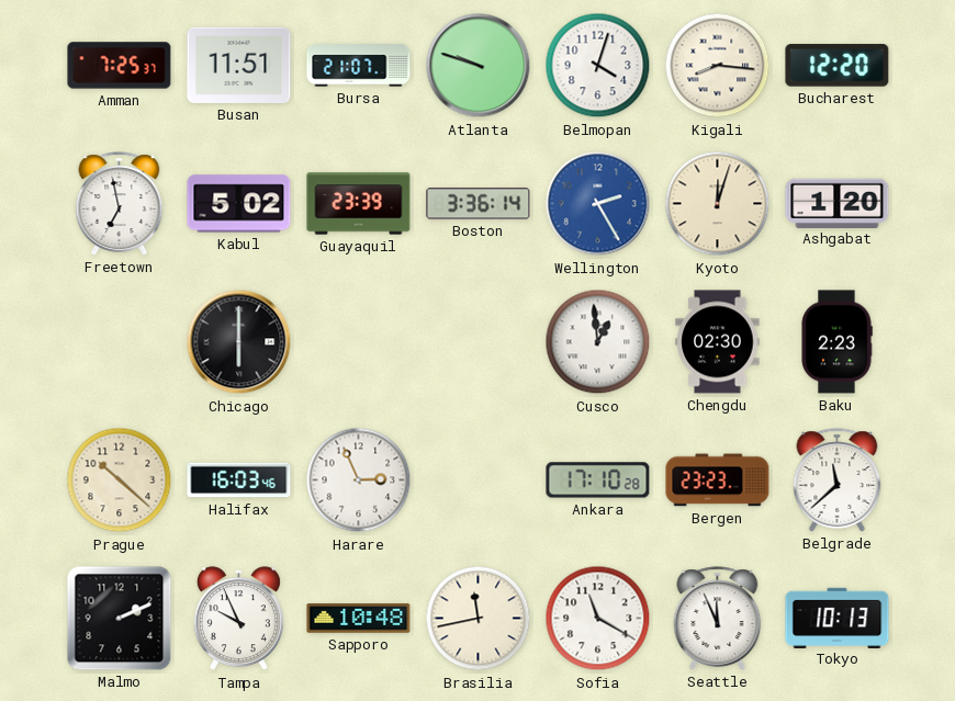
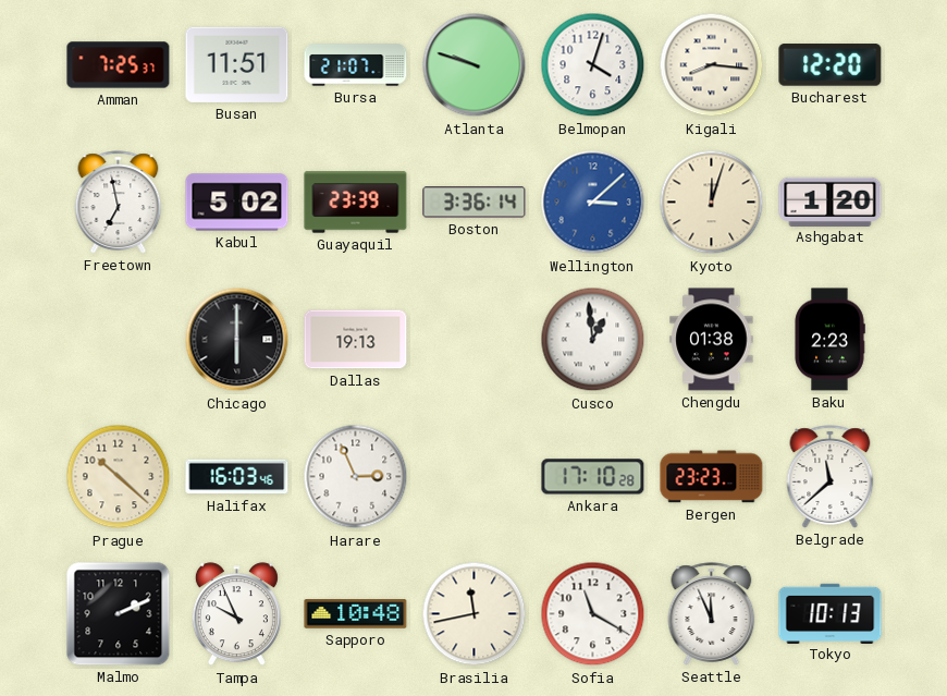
Wellington: 2:25 -> 3:08 (593, 203)
Dallas: none -> 19:13 (356, 340)
Chengdu: 02:30 -> 01:38 (712, 340)
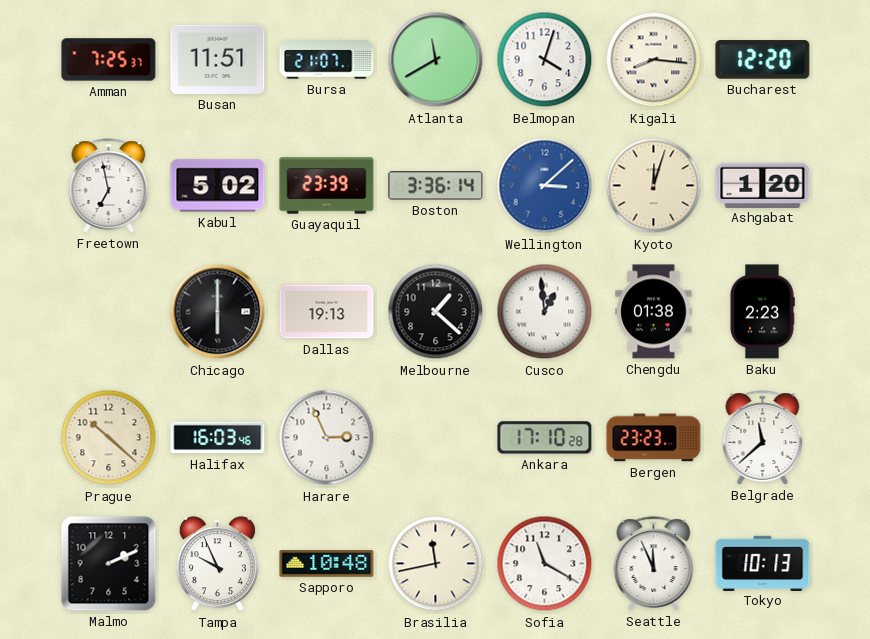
Atlanta: 9:48 -> 11:40 (436, 60)
Melbourne: none -> 1:22 (436, 312)
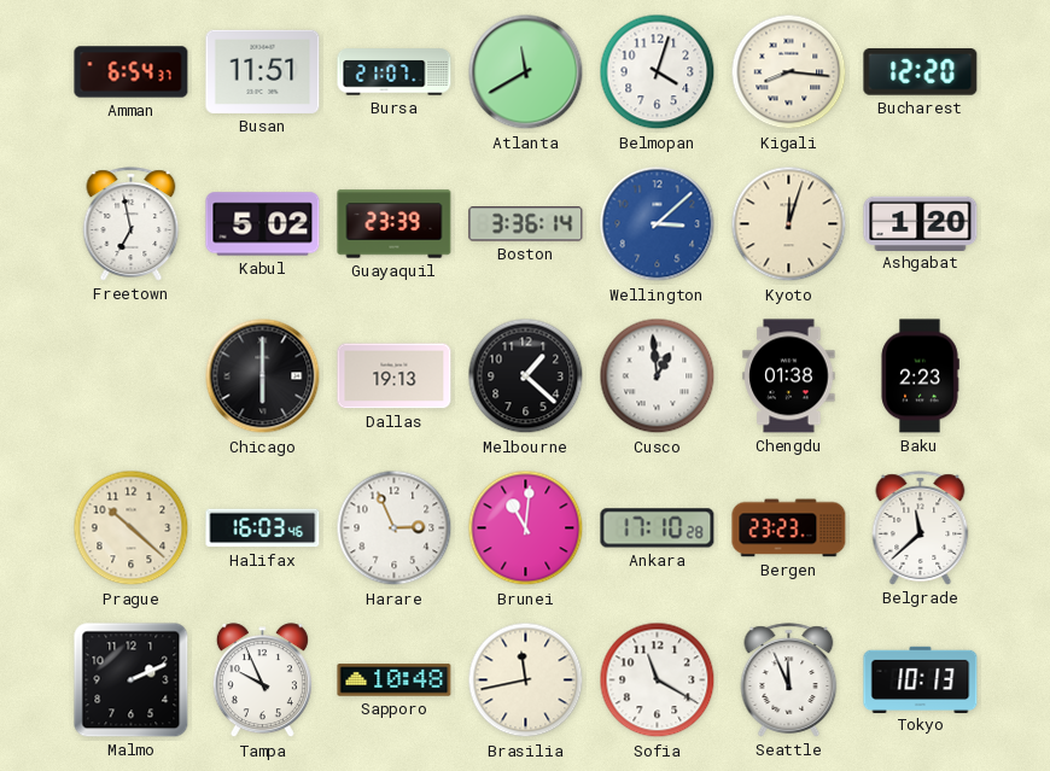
Amman: 7:25 -> 6:54 (132, 72)
Brunei: none -> 11:01 (526, 528)
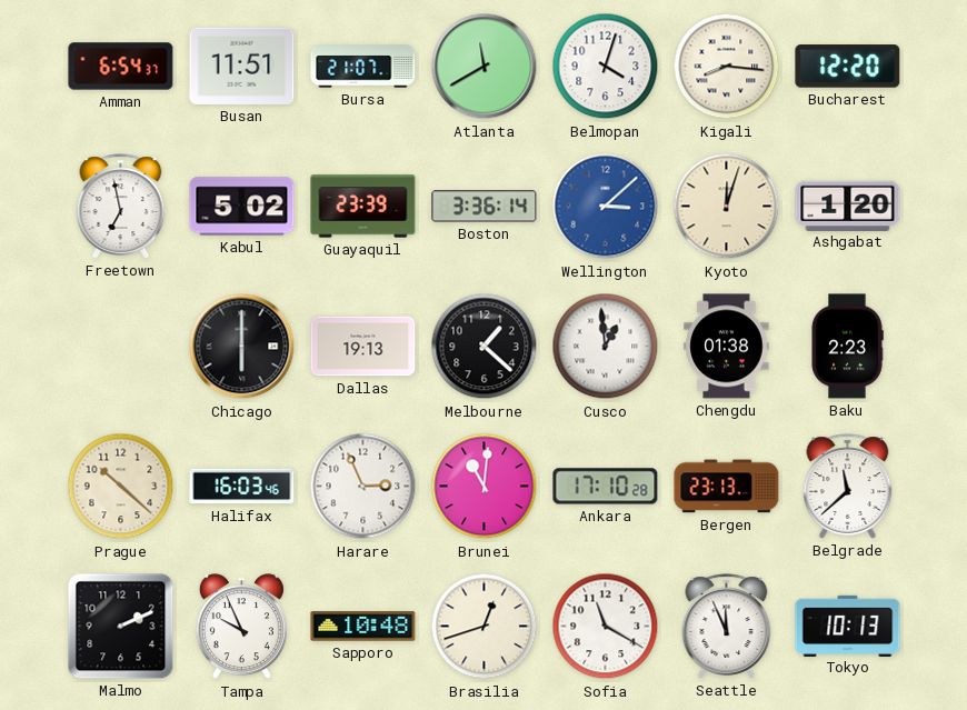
Bergen: 23:23 -> 23:13 (727, 487)
Brasilia: 11:43 -> 12:42 (485, 627)
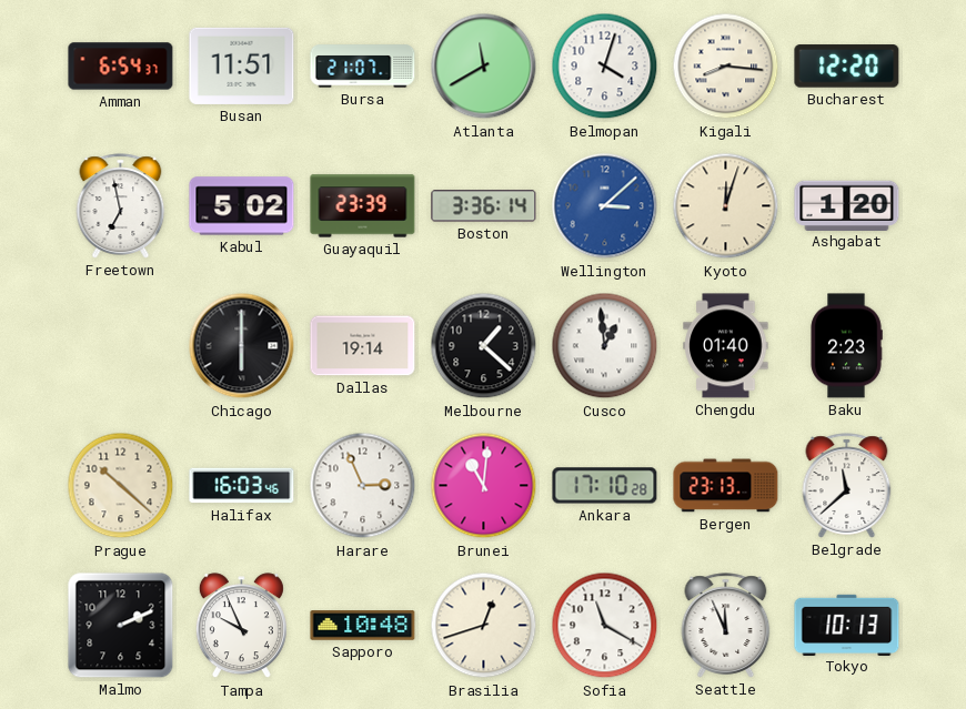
Dallas: 19:13 -> 19:14 (363, 346)
Chengdu: 01:38 -> 01:40 (726, 346)
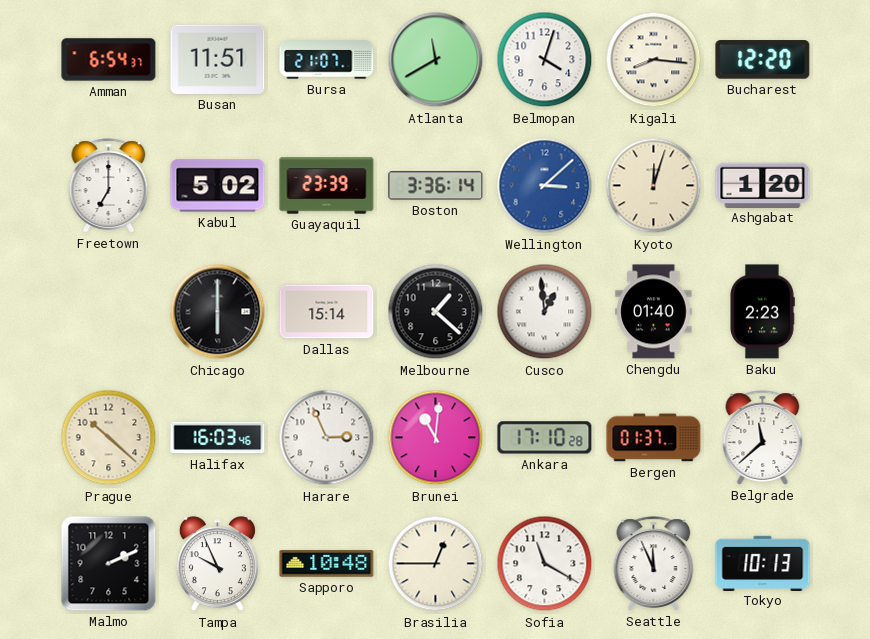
Freetown: 6:58 -> 7:00 (109, 186)
Dallas: 19:14 -> 15:14 (327, 312)
Bergen: 23:13 -> 01:37 (654, 438)
Brasilia: 12:42 -> 12:45 (436, 564)
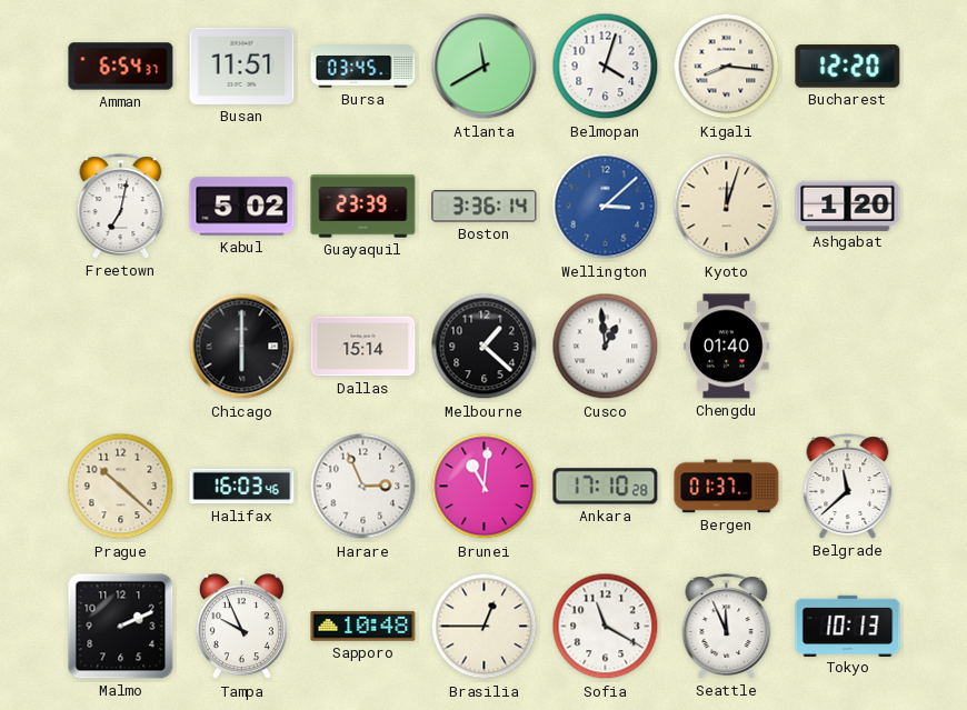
Bursa: 21:07 -> 03:45 (363, 67)
Freetown: 7:00 -> 7:02 (121, 207)
Baku: 2:23 -> none (762, 312)
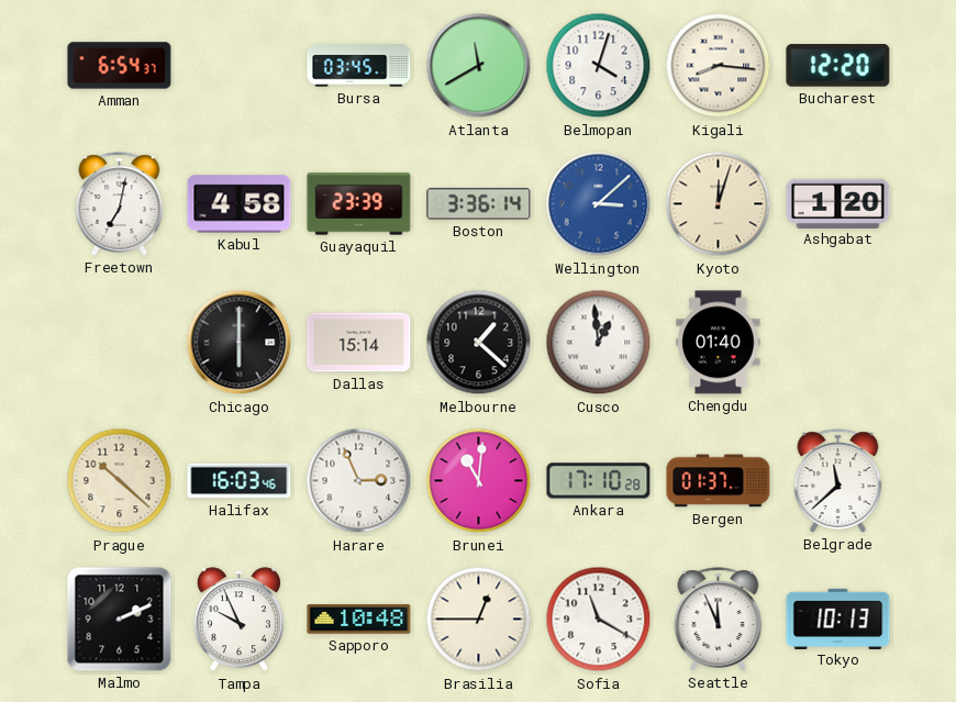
Busan: 11:51 -> none (242, 66)
Kabul: 5:02 -> 4:58 (240, 204)
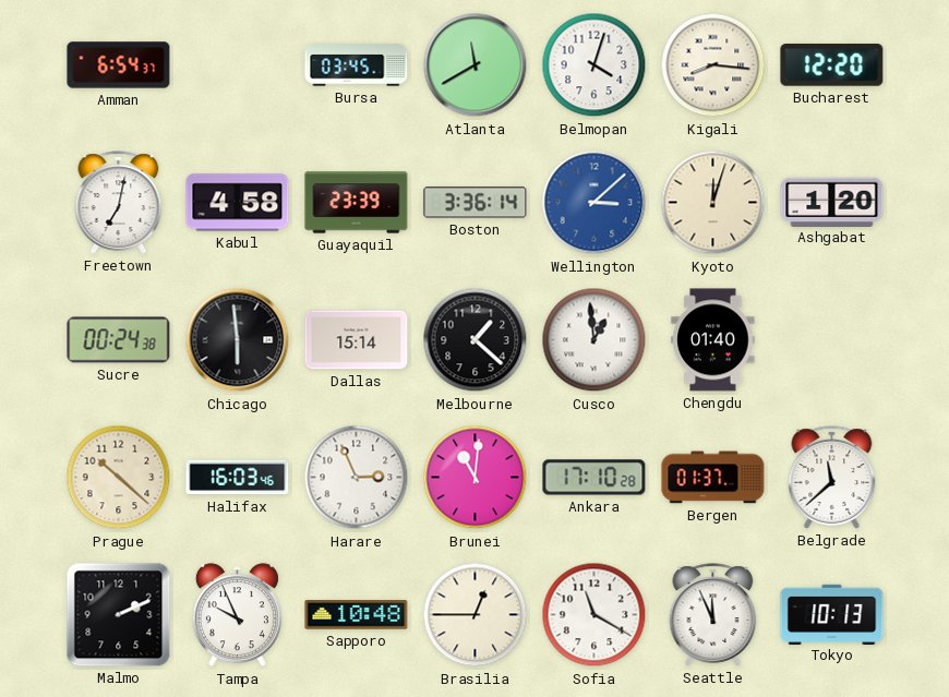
Sucre: none -> 00:24 (119, 340)
Chicago: 6:00 -> 5:59 (238, 340)
